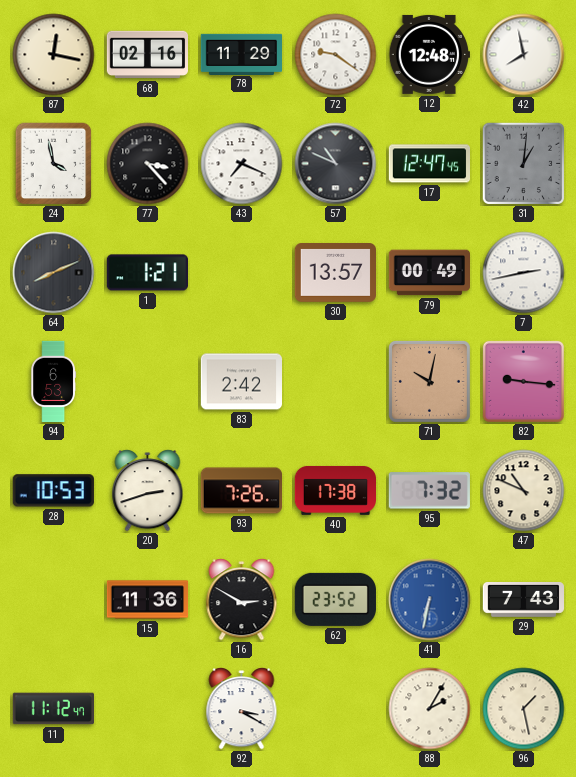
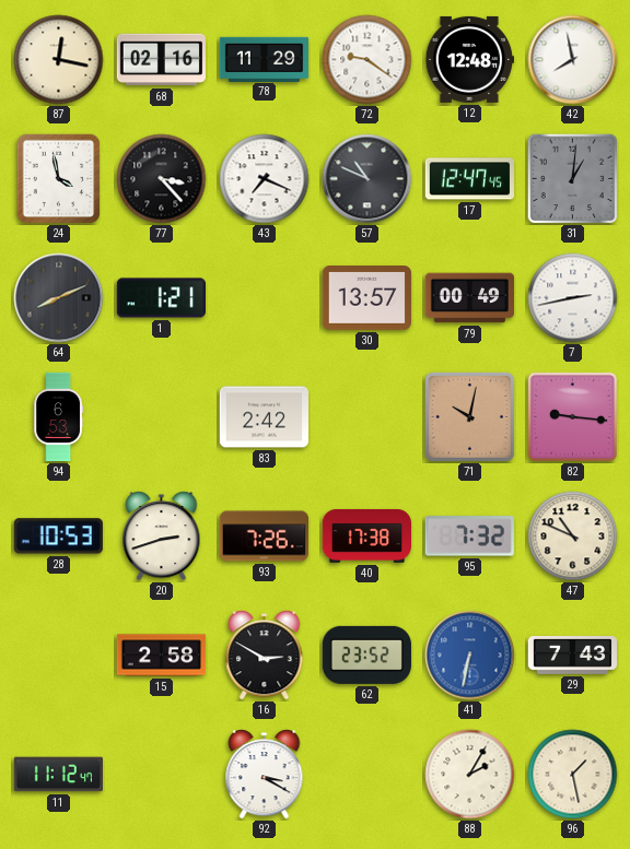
15: 11:36 -> 2:58 (162, 656)
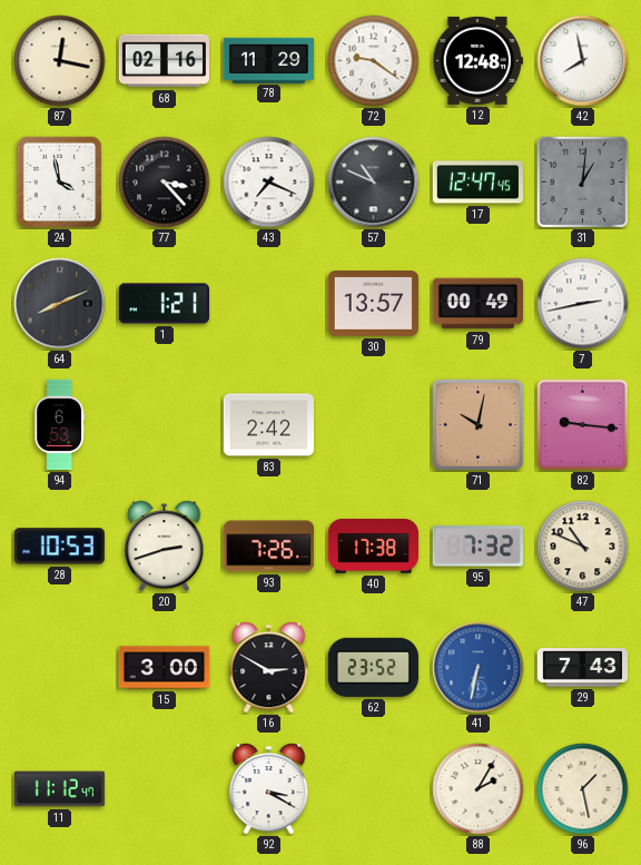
15: 2:58 -> 3:00 (165, 668)
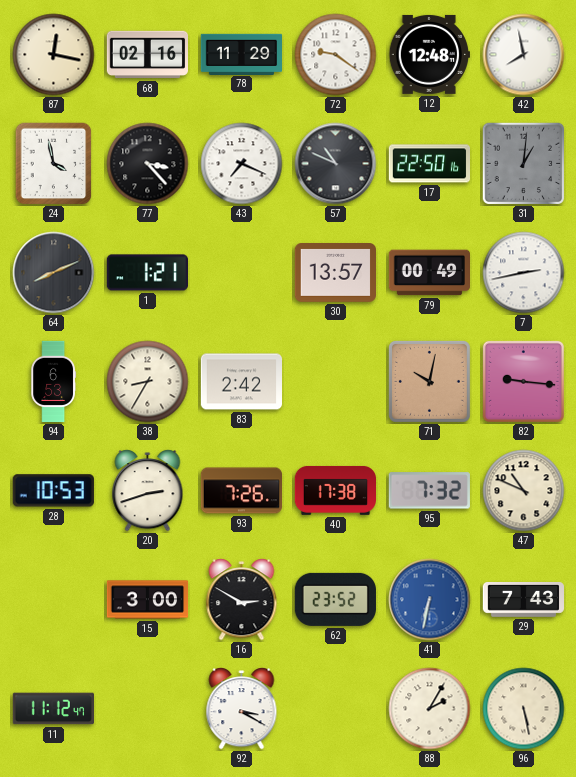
17: 12:47 -> 22:50 (429, 164)
38: none -> 8:35 (148, 382)
96: 1:28 -> 5:28 (524, 709)
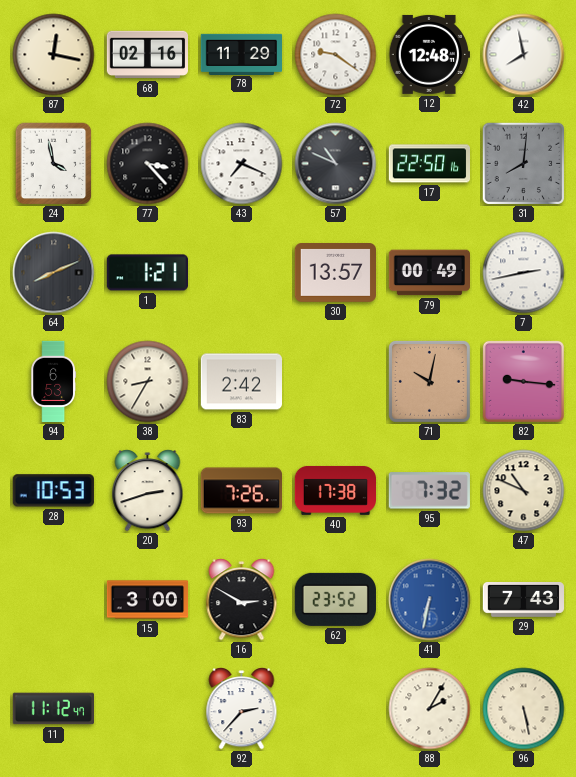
31: 1:01 -> 8:01 (524, 164)
92: 3:20 -> 2:37 (242, 709)
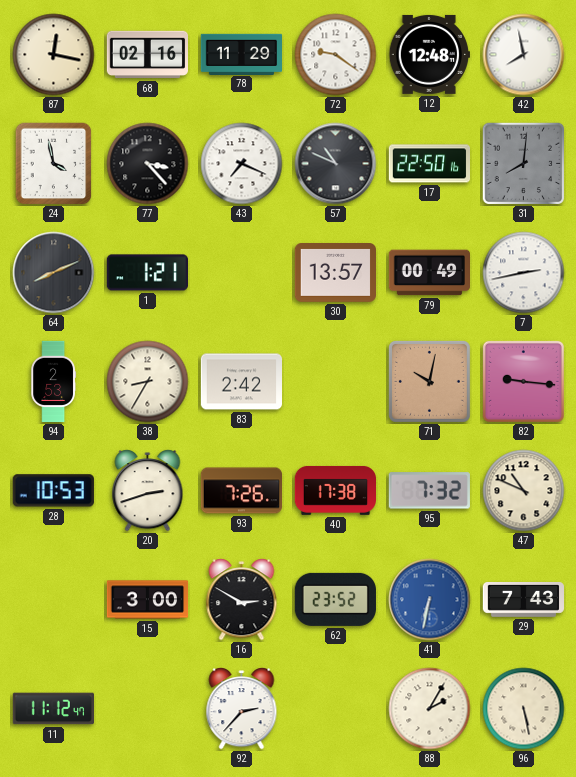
94: 6:53 -> 2:53 (54, 382)
